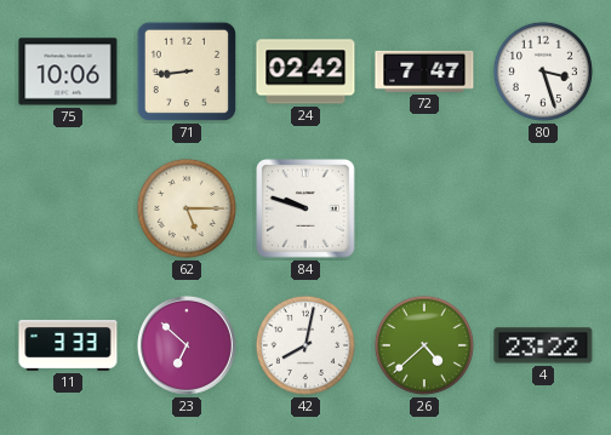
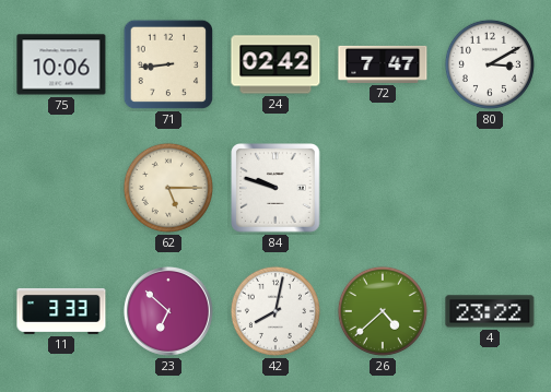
80: 3:27 -> 3:10 (490, 64)
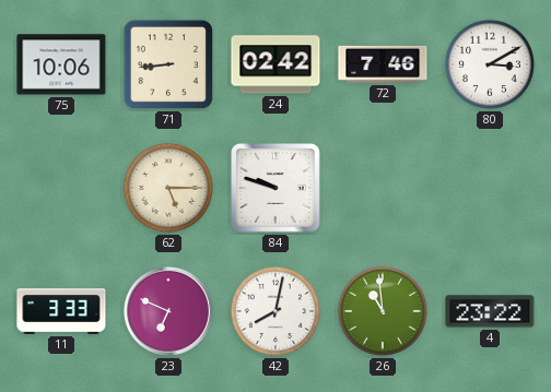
72: 7:47 -> 7:46 (383, 64)
23: 6:52 -> 6:49 (168, 311)
26: 4:38 -> 10:59 (383, 311)
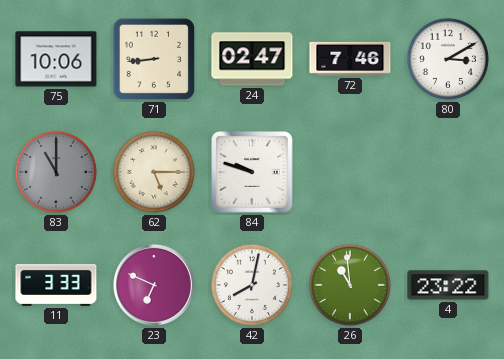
24: 02:42 -> 02:47 (252, 59)
83: none -> 11:00 (56, 172)
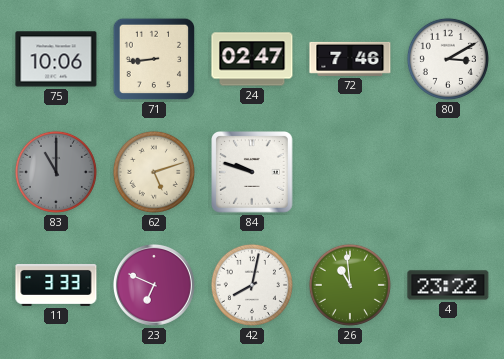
62: 5:15 -> 5:12 (154, 172)
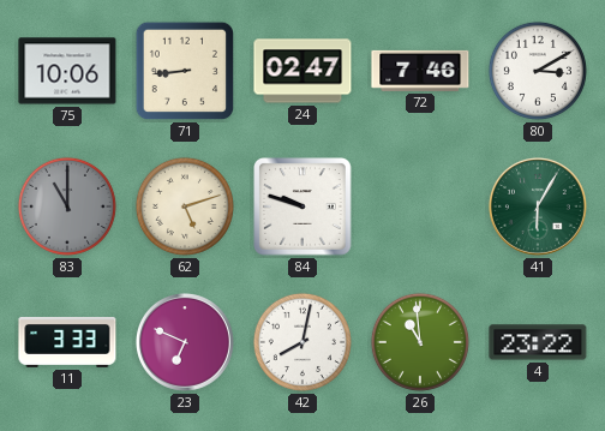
41: none -> 6:05 (538, 206)
